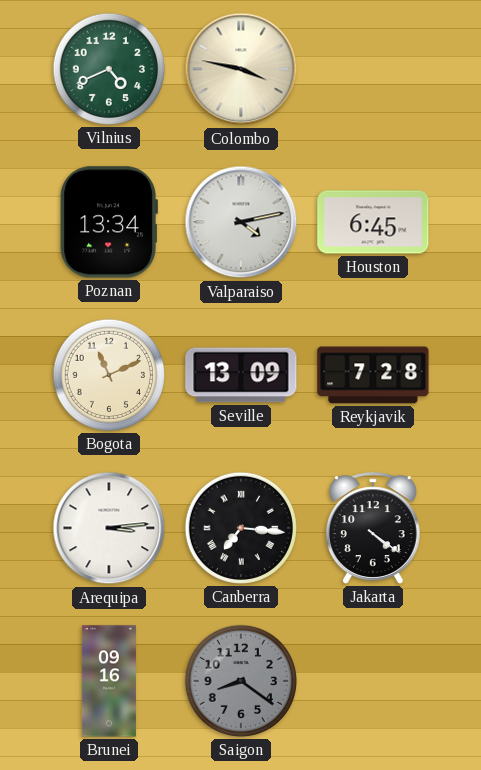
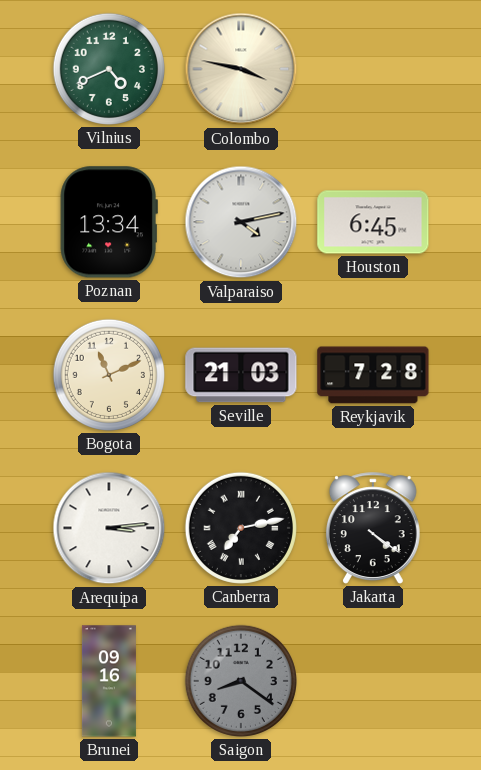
Seville: 13:09 -> 21:03 (241, 375)
Canberra: 7:16 -> 7:13 (241, 528)
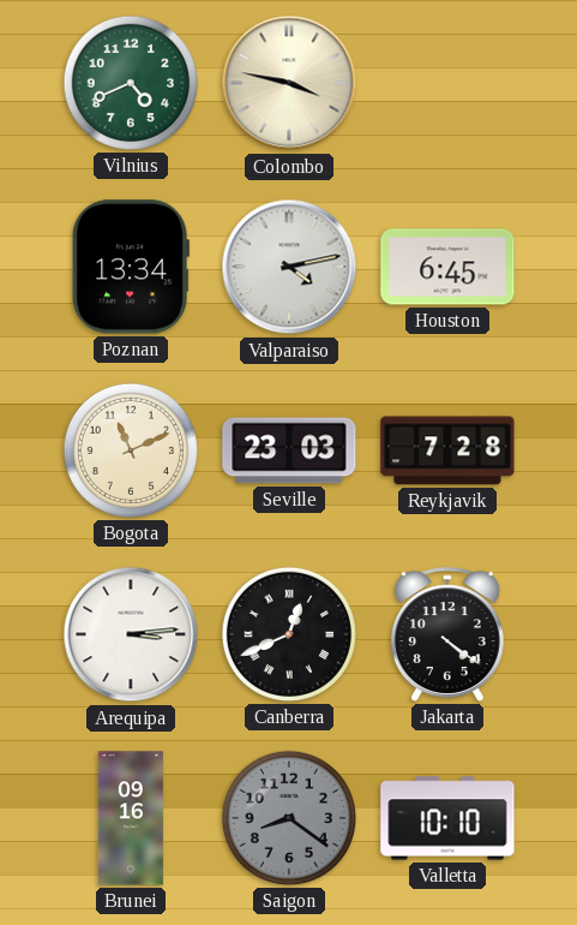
Seville: 21:03 -> 23:03 (289, 450)
Canberra: 7:13 -> 12:41 (289, 634)
Valletta: none -> 10:10 (447, 818)
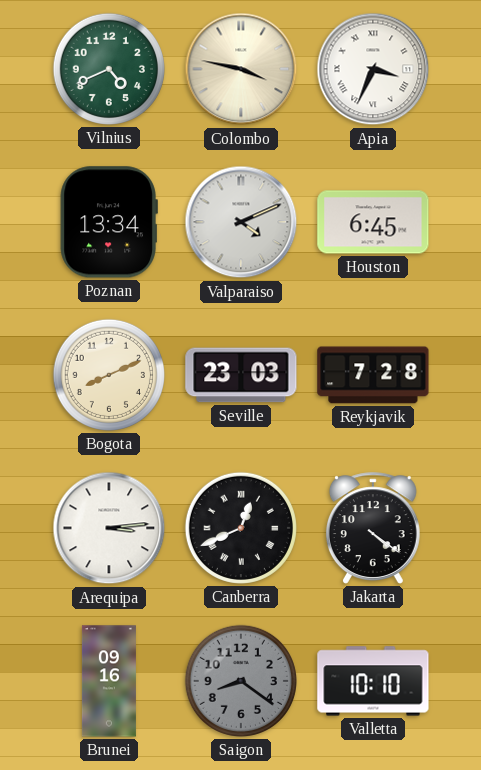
Apia: none -> 3:34 (373, 69)
Valparaiso: 4:13 -> 4:11 (241, 222)
Bogota: 11:11 -> 8:11 (109, 375)
